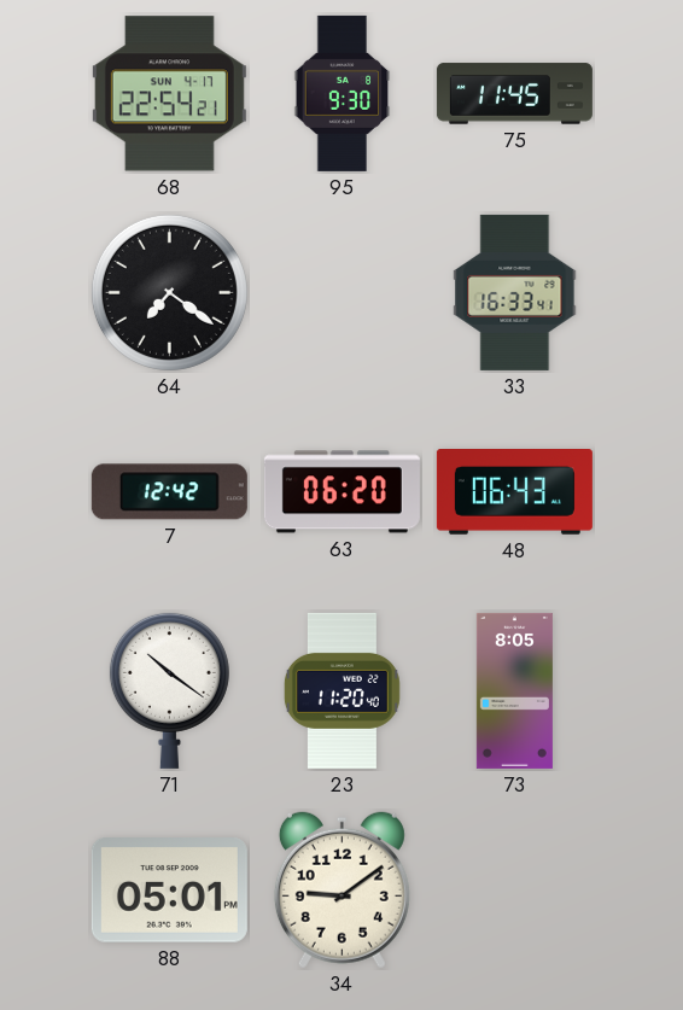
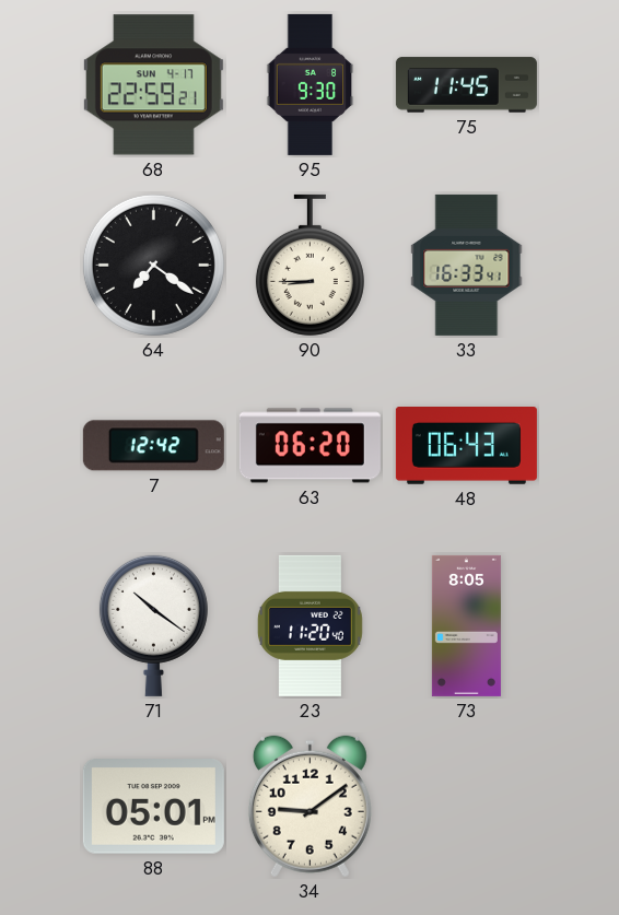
68: 22:54 -> 22:59 (153, 85)
90: none -> 8:45 (309, 265)
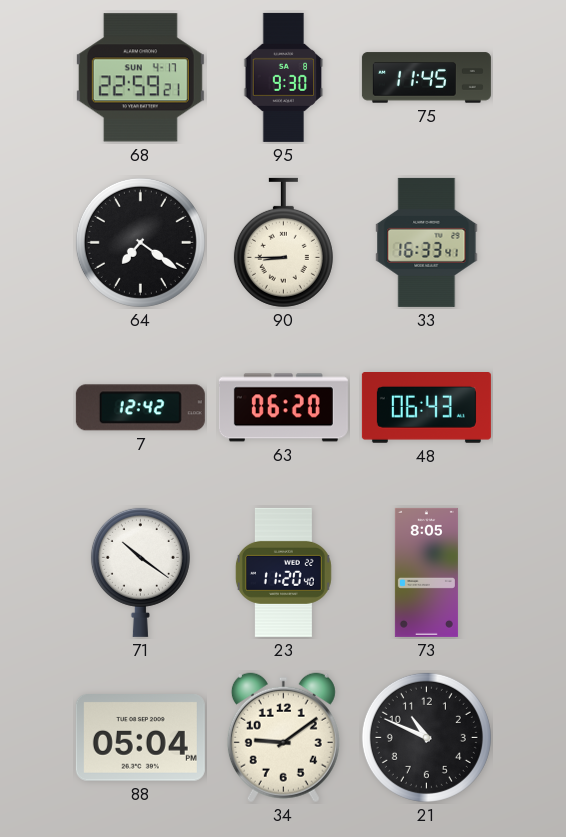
88: 05:01 -> 05:04 (140, 738)
21: none -> 10:49 (426, 737)
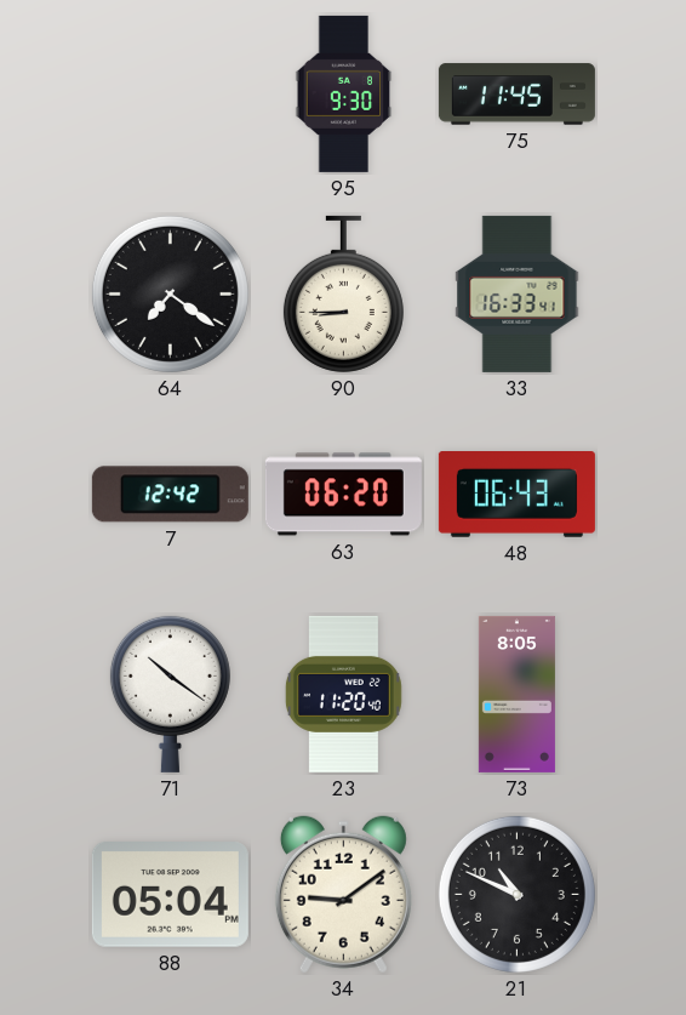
68: 22:59 -> none (140, 78)
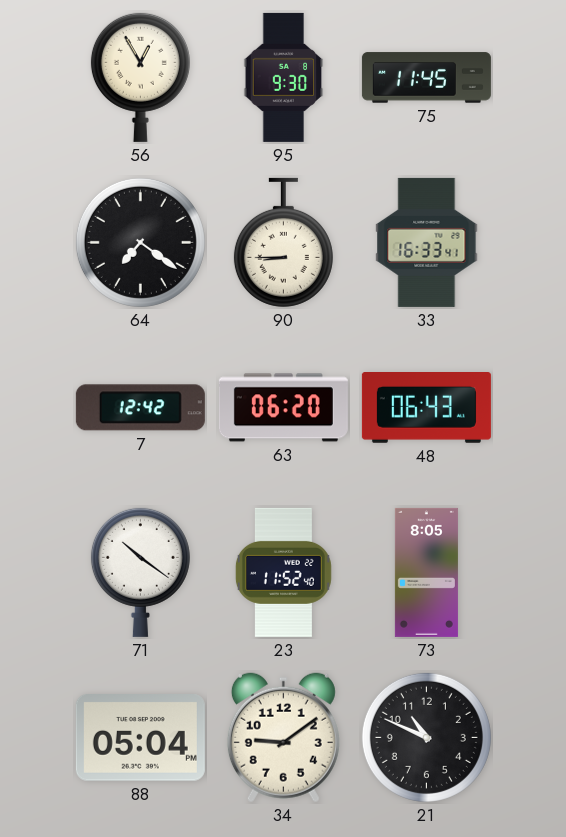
56: none -> 12:55 (140, 77)
23: 11:20 -> 11:52 (283, 572)
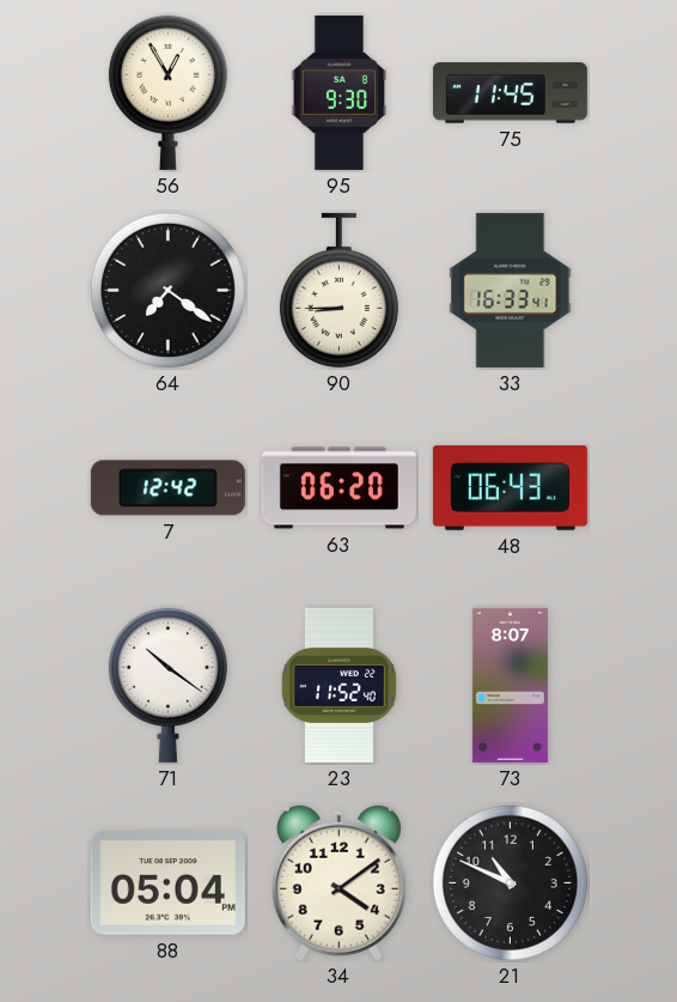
73: 8:05 -> 8:07 (510, 685)
34: 9:09 -> 4:09 (338, 883)
